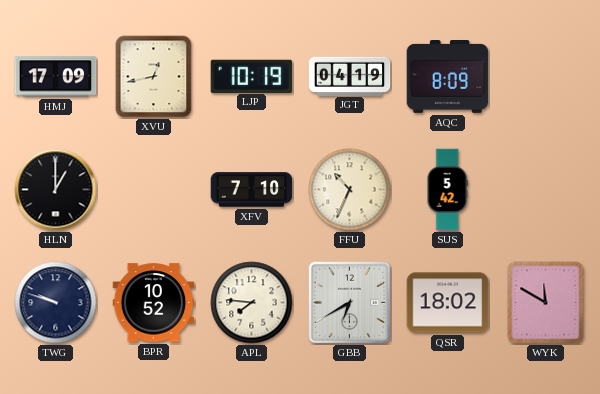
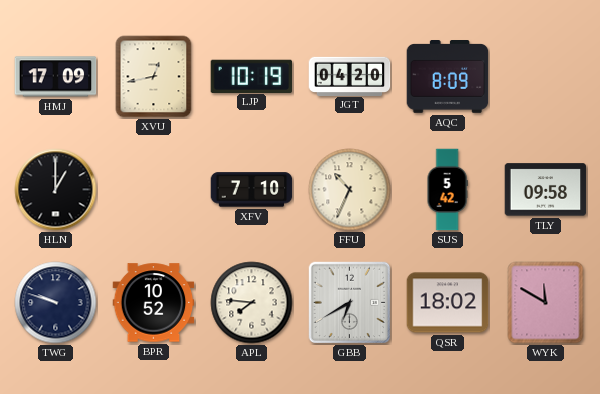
JGT: 04:19 -> 04:20 (350, 76)
TLY: none -> 09:58 (546, 190)
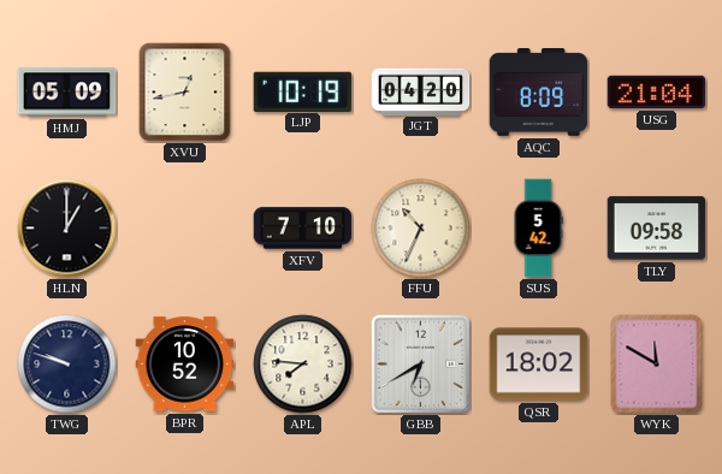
HMJ: 17:09 -> 05:09 (67, 93)
USG: none -> 21:04 (657, 91)
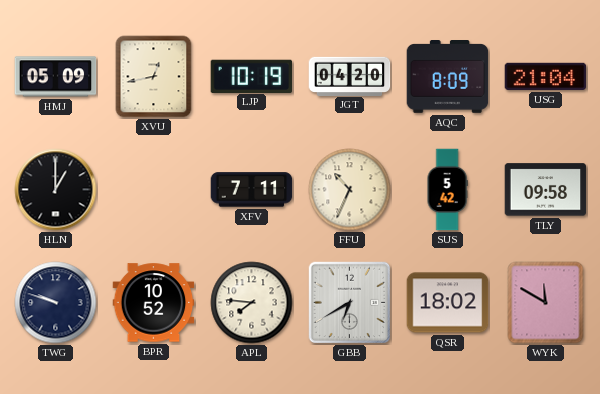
XFV: 7:10 -> 7:11 (252, 190)
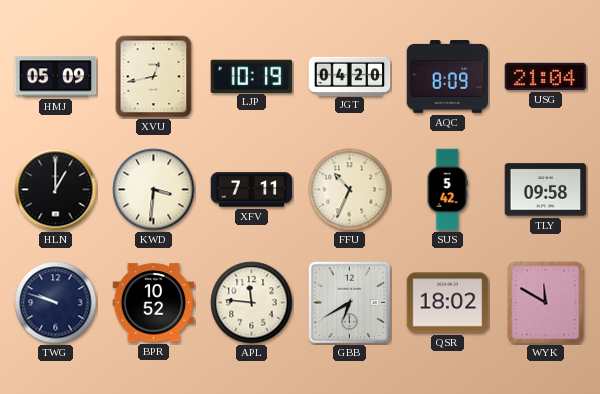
KWD: none -> 3:31 (154, 190)
APL: 7:46 -> 11:46 (252, 303)
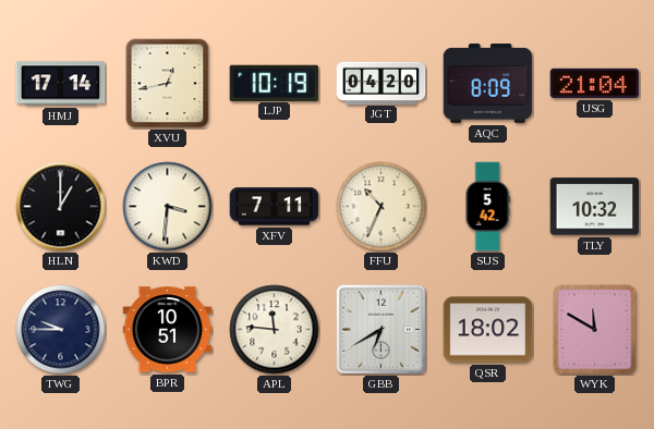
HMJ: 05:09 -> 17:14 (61, 84)
TLY: 09:58 -> 10:32 (595, 207)
TWG: 9:48 -> 9:45 (61, 330)
BPR: 10:52 -> 10:51 (168, 330)
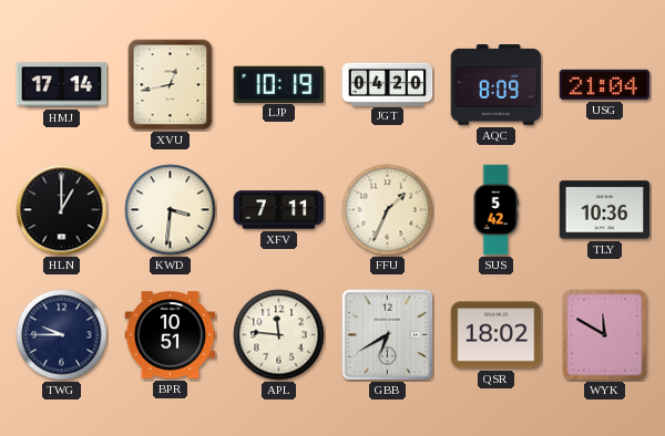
FFU: 10:34 -> 1:34 (388, 210)
TLY: 10:32 -> 10:36 (605, 210)
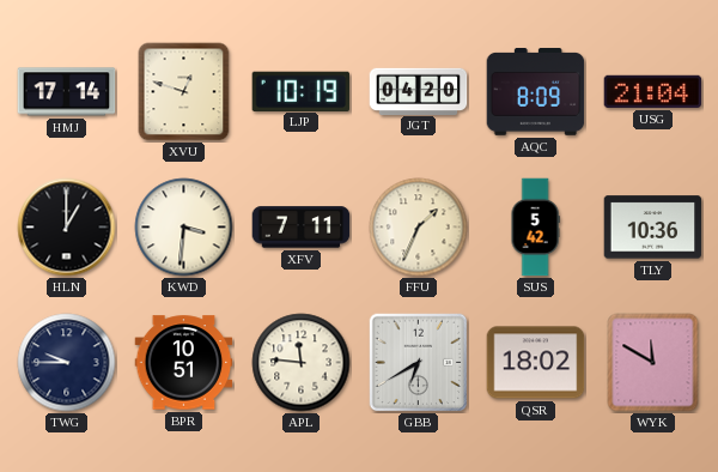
XVU: 12:43 -> 12:48 (184, 92)
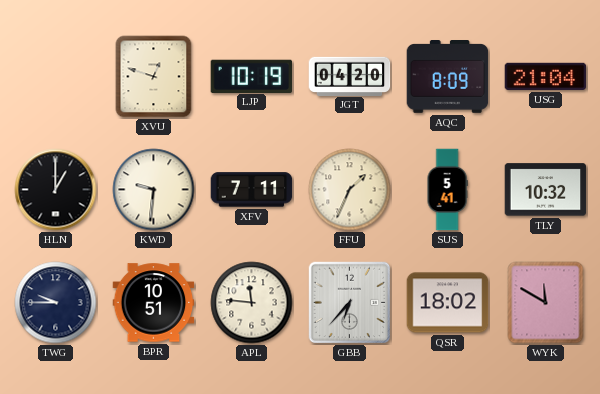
HMJ: 17:14 -> none (67, 92)
KWD: 3:31 -> 9:31 (154, 190)
SUS: 5:42 -> 5:41 (447, 190)
TLY: 10:36 -> 10:32 (546, 190)
GBB: 6:40 -> 6:37 (349, 302)
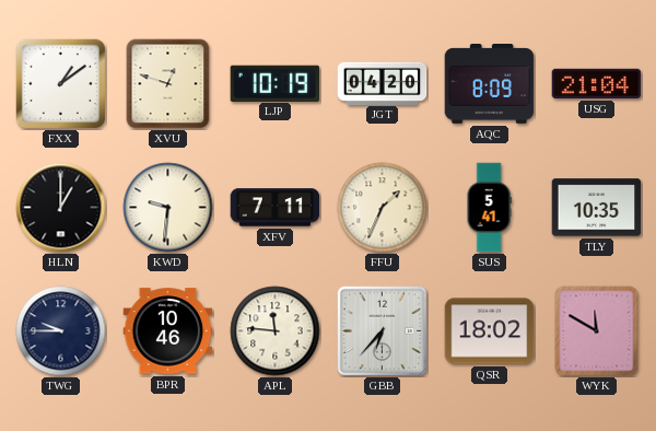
FXX: none -> 1:09 (60, 83)
TLY: 10:32 -> 10:35 (597, 208)
BPR: 10:51 -> 10:46 (168, 331)
